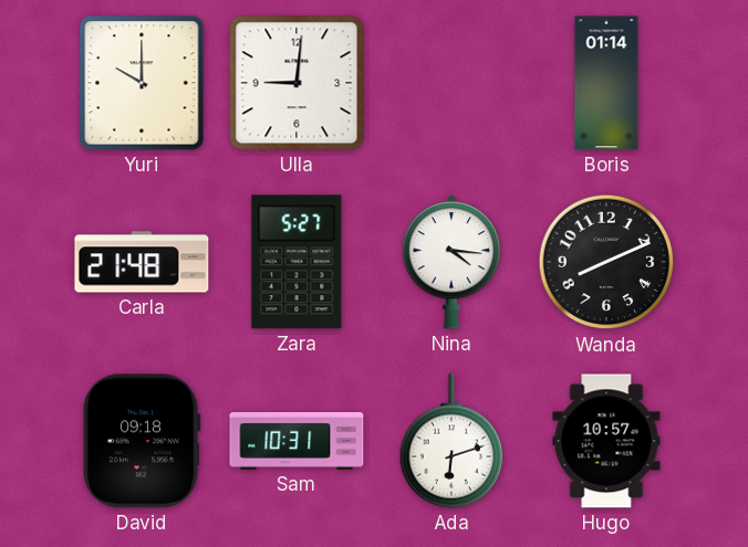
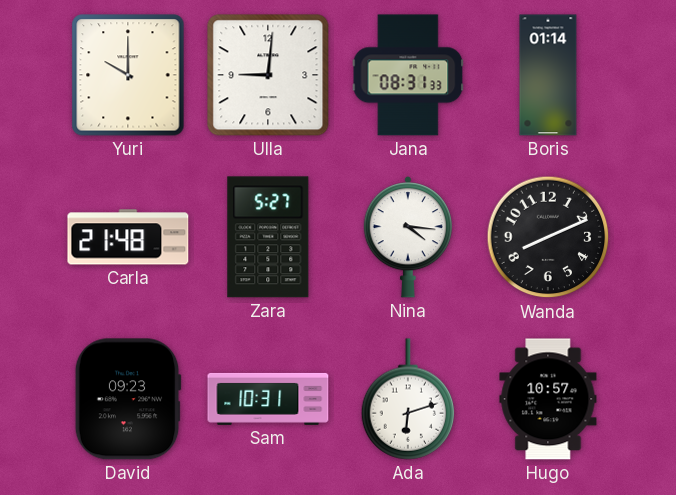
Jana: none -> 08:31 (408, 75)
David: 09:18 -> 09:23 (128, 399)
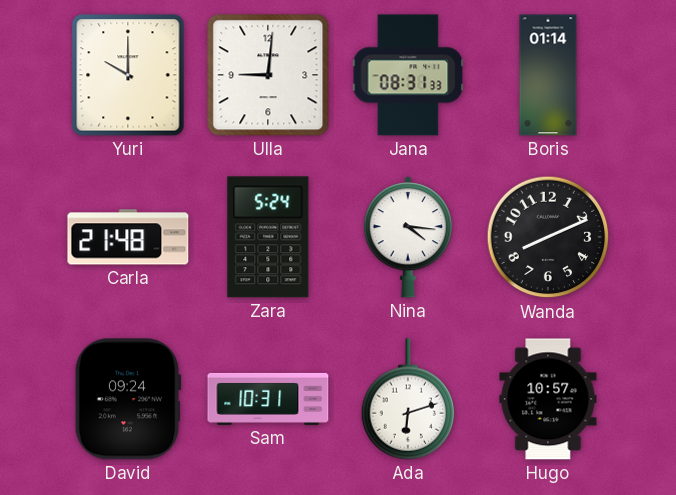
Zara: 5:27 -> 5:24 (268, 237)
David: 09:23 -> 09:24 (128, 399)
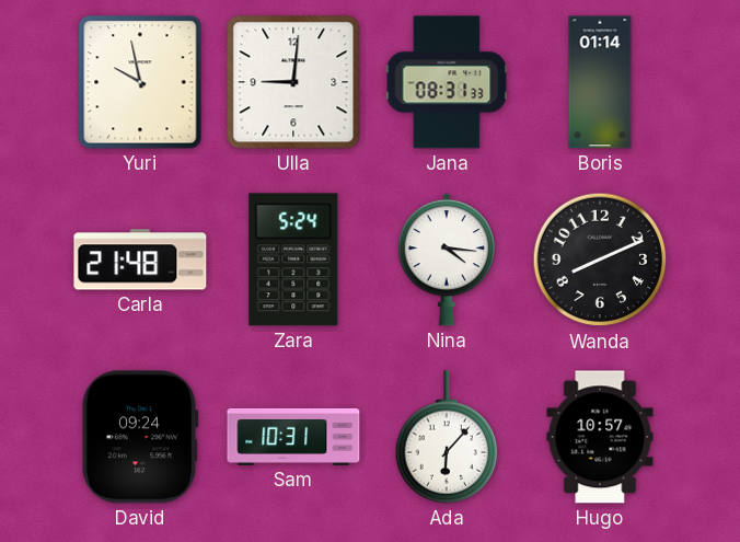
Yuri: 10:00 -> 9:58 (140, 82)
Ada: 6:12 -> 6:07 (447, 437)
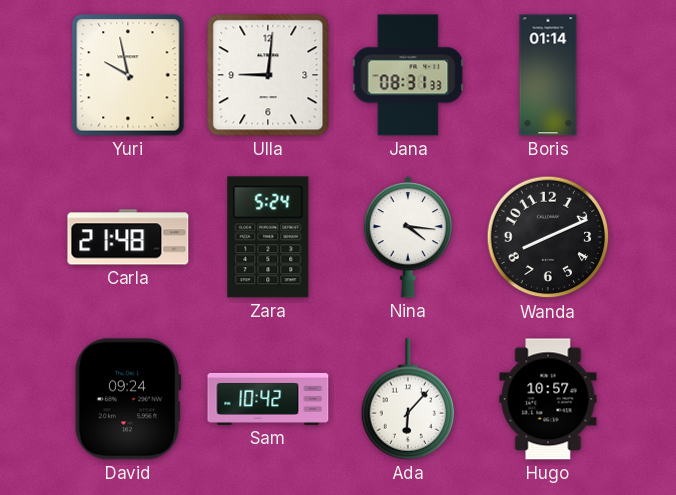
Sam: 10:31 -> 10:42 (268, 399)
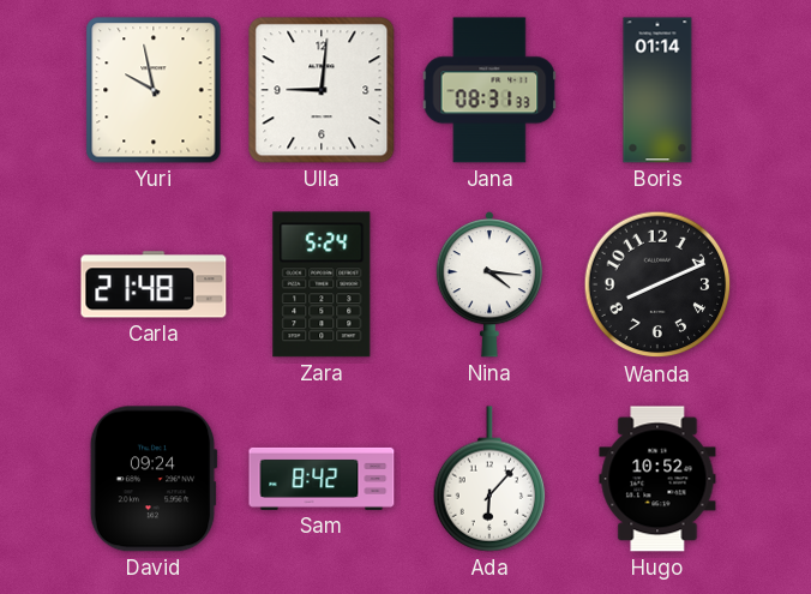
Sam: 10:42 -> 8:42 (322, 479)
Hugo: 10:57 -> 10:52 (657, 479)
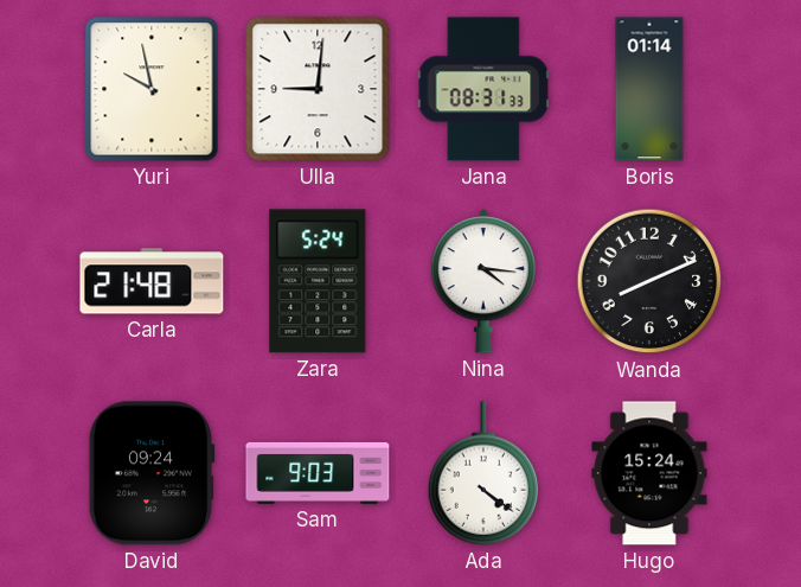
Sam: 8:42 -> 9:03 (318, 473)
Ada: 6:07 -> 4:21 (483, 473)
Hugo: 10:52 -> 15:24 (649, 473)
